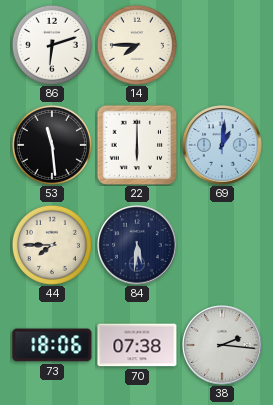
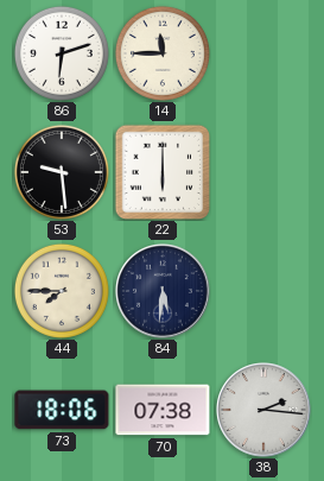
14: 7:45 -> 11:45 (163, 53)
53: 11:29 -> 9:29 (62, 172)
69: 1:01 -> none (222, 145)
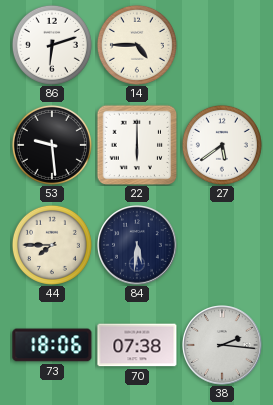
14: 11:45 -> 4:45 (137, 45)
27: none -> 5:39 (222, 145)
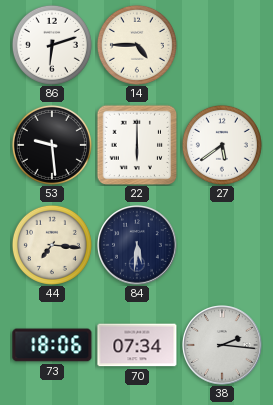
44: 7:45 -> 7:16 (52, 245)
70: 07:38 -> 07:34 (137, 345)
